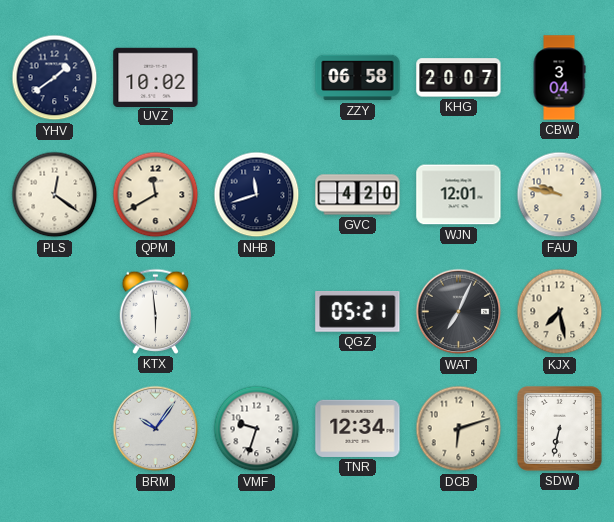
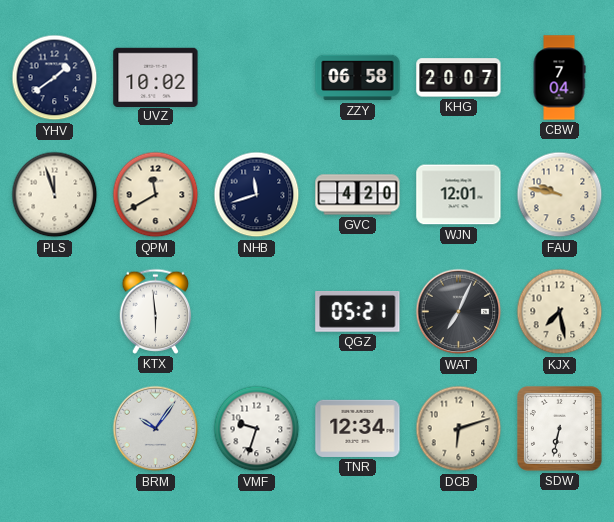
CBW: 3:04 -> 7:04 (559, 78)
PLS: 12:21 -> 11:57 (55, 195)
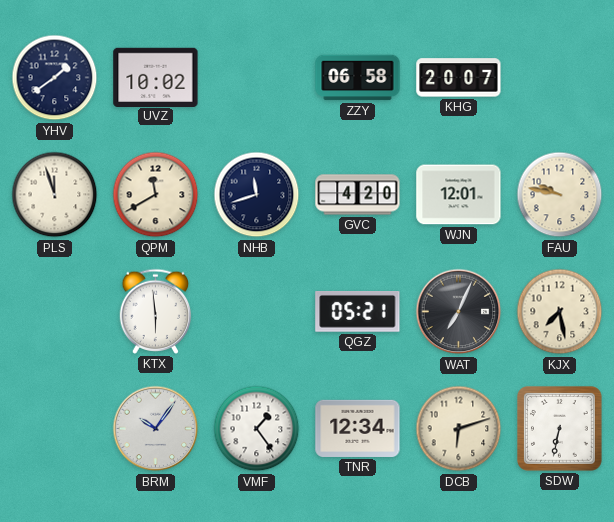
CBW: 7:04 -> none (559, 78)
VMF: 9:33 -> 1:24 (257, 429)
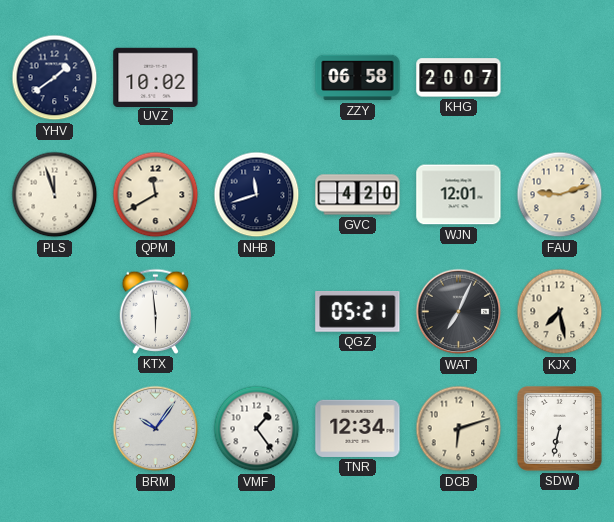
FAU: 9:47 -> 9:12 (560, 195)
